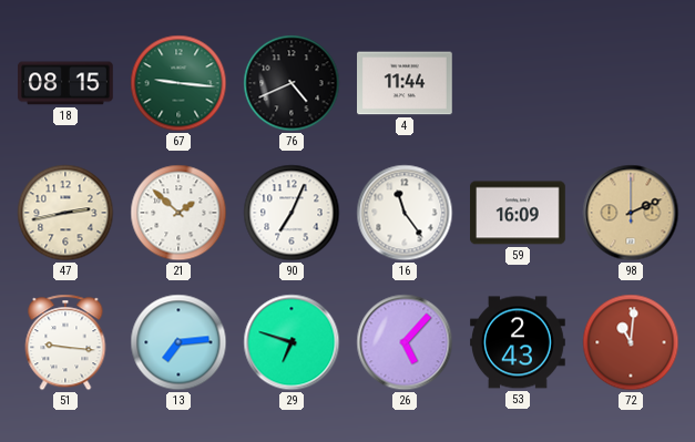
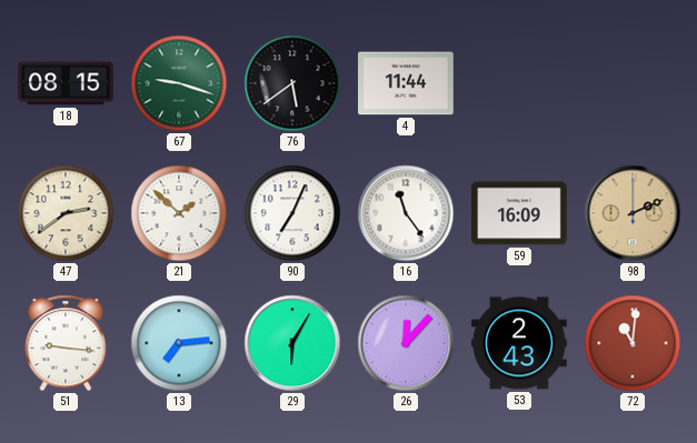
67: 9:16 -> 9:18 (179, 83)
76: 4:41 -> 5:39 (292, 83)
47: 2:43 -> 2:39 (66, 213)
29: 6:48 -> 6:05 (292, 343)
26: 5:07 -> 12:07 (406, 343)
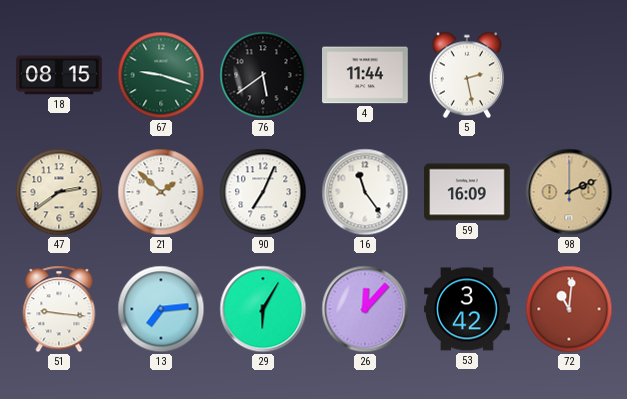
5: none -> 2:28 (466, 75)
53: 2:43 -> 3:42 (468, 309)
